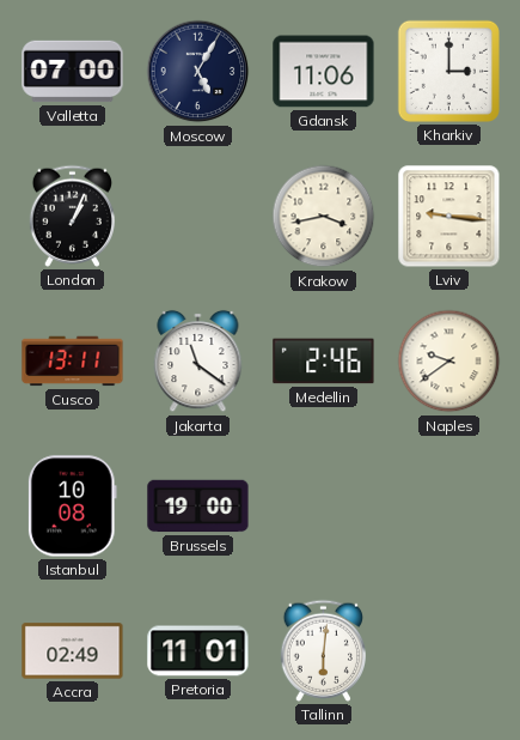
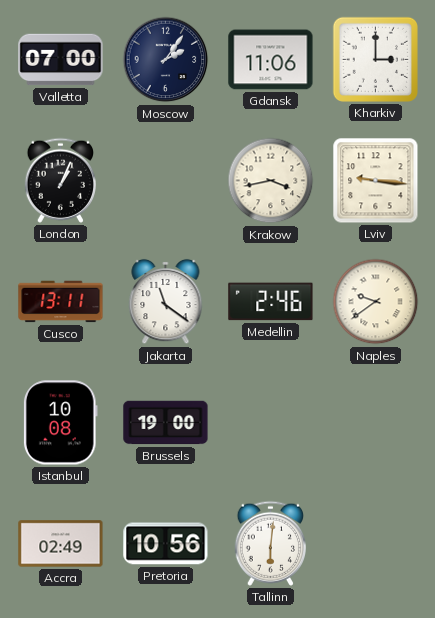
Moscow: 5:05 -> 2:06 (166, 60)
Pretoria: 11:01 -> 10:56 (166, 544)
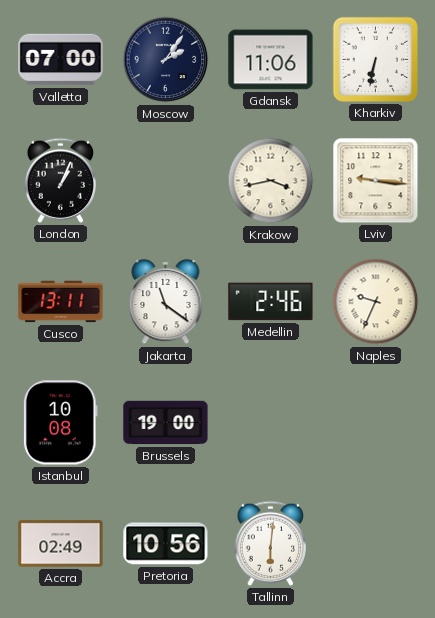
Kharkiv: 3:00 -> 6:32 (375, 59)
Naples: 9:39 -> 9:34 (376, 302)
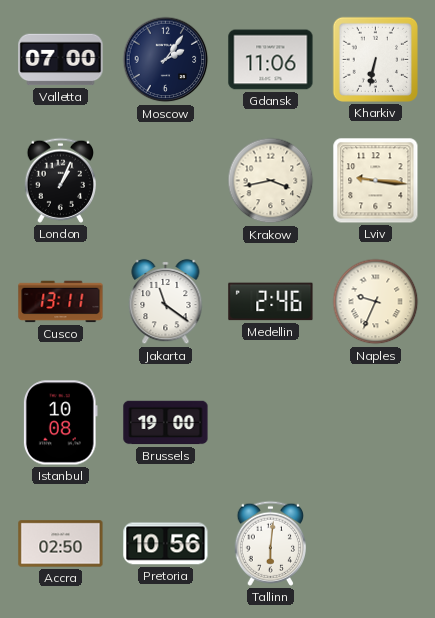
Accra: 02:49 -> 02:50 (61, 544)
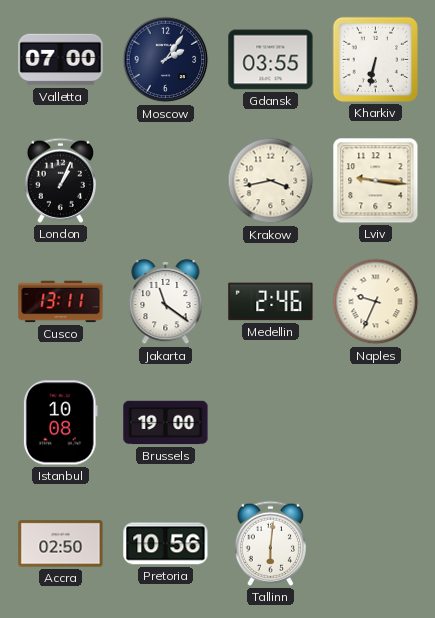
Gdansk: 11:06 -> 03:55 (271, 60)
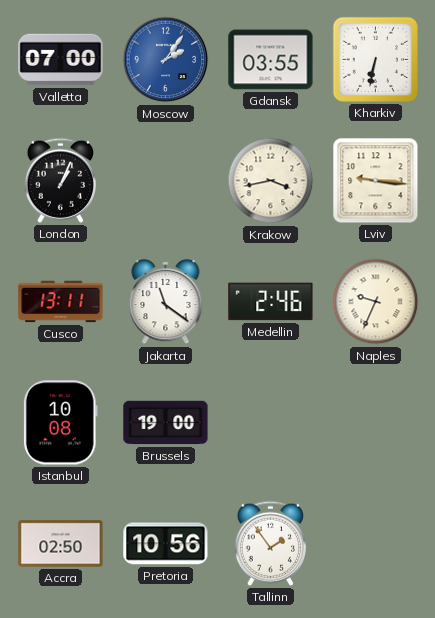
Moscow dial: navy -> blue (166, 60)
Tallinn: 6:01 -> 1:54 (270, 543)
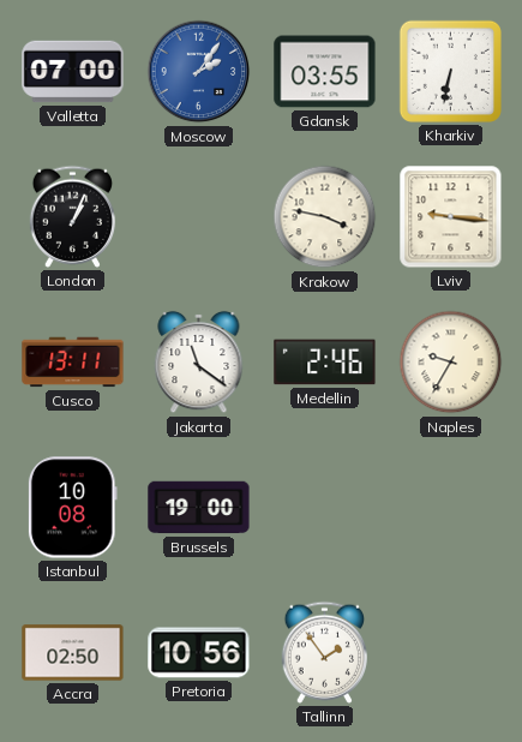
Krakow: 3:43 -> 3:47 (325, 217)
Naples: 9:34 -> 9:35 (451, 363)
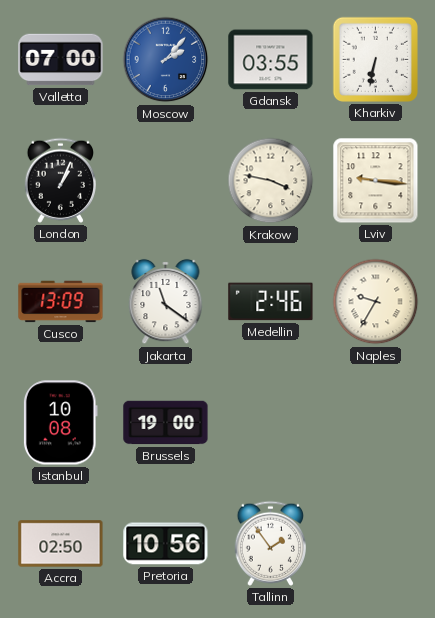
Moscow: 2:06 -> 2:07 (166, 60)
Cusco: 13:11 -> 13:09 (61, 302)
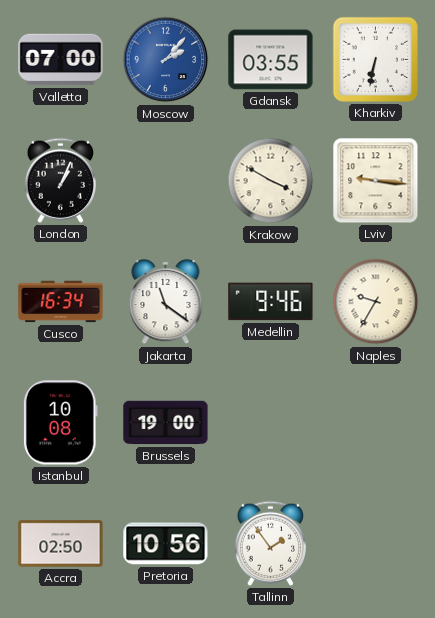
Krakow: 3:47 -> 3:50 (271, 181)
Cusco: 13:09 -> 16:34 (61, 302)
Medellin: 2:46 -> 9:46 (271, 302)
